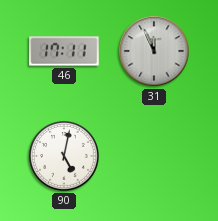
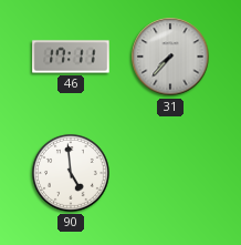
31: 11:56 -> 7:37 (170, 57)
90: 5:02 -> 4:59 (71, 173)
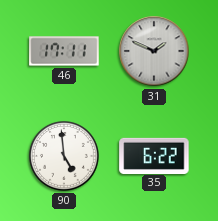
31: 7:37 -> 1:49 (154, 51)
35: none -> 6:22 (154, 155)
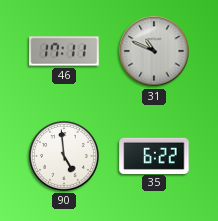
31: 1:49 -> 10:49 (154, 51)
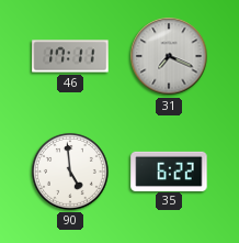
31: 10:49 -> 7:19 (169, 56)
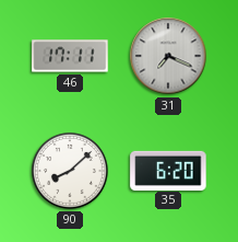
90: 4:59 -> 8:08 (70, 171)
35: 6:22 -> 6:20 (168, 170)
